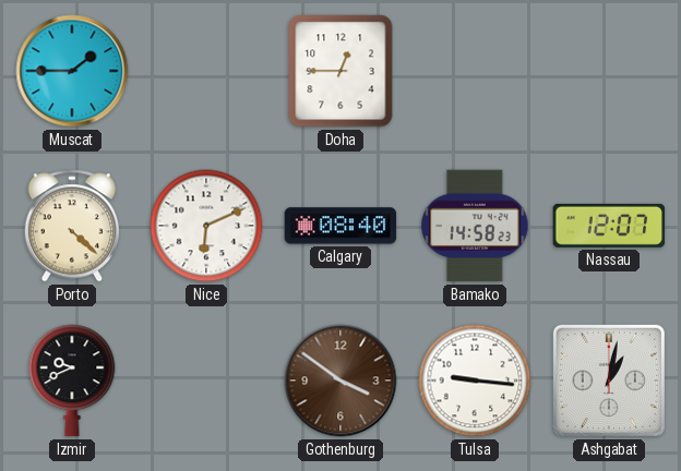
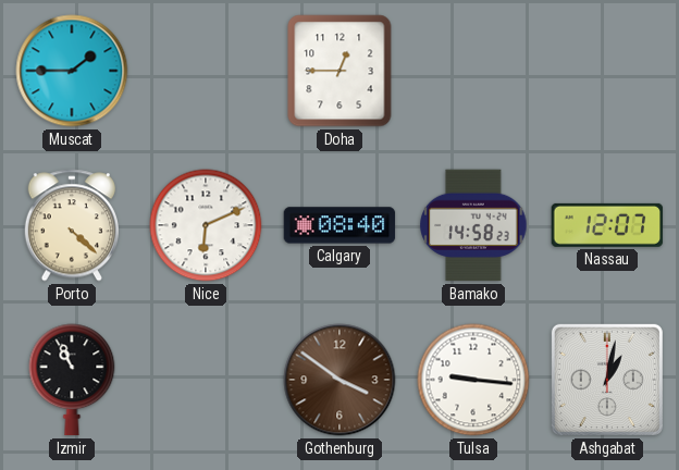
Izmir: 9:41 -> 10:56 (72, 380)
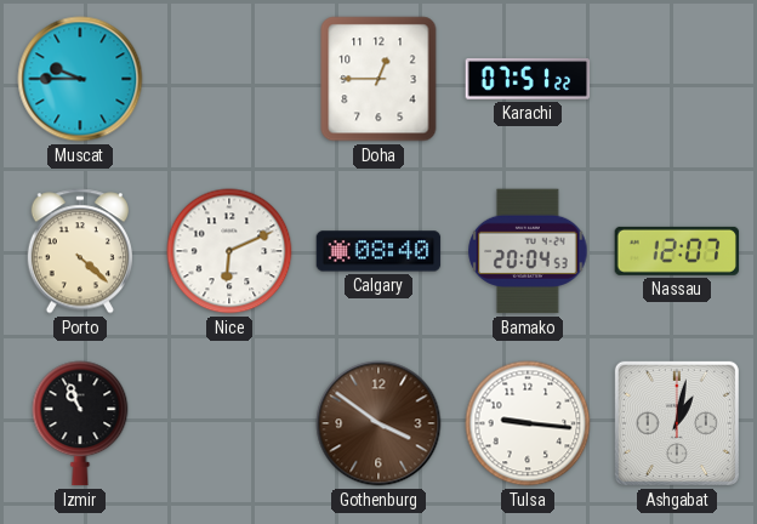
Muscat: 1:45 -> 9:45 (80, 79)
Karachi: none -> 07:51 (528, 79)
Bamako: 14:58 -> 20:04 (528, 251)
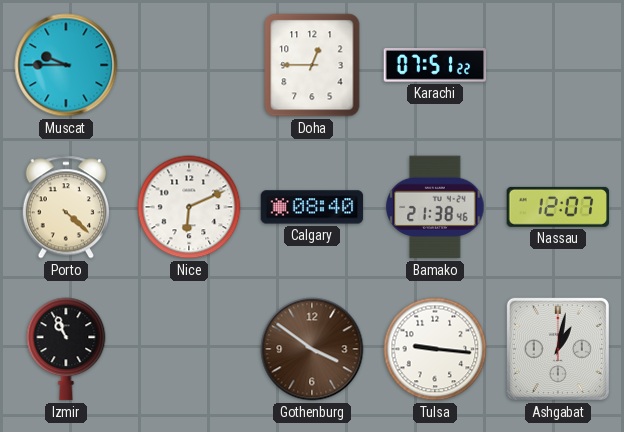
Bamako: 20:04 -> 21:38 (435, 207)
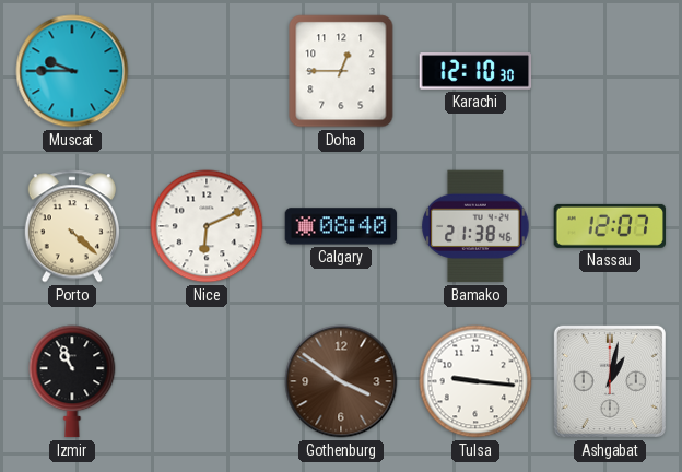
Karachi: 07:51 -> 12:10 (475, 71)
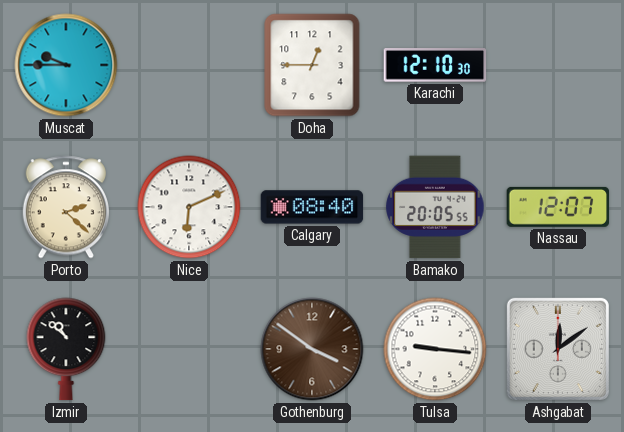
Porto: 4:22 -> 2:22 (65, 207)
Bamako: 21:38 -> 20:05 (435, 207)
Izmir: 10:56 -> 10:52 (66, 349)
Ashgabat: 1:02 -> 12:09 (558, 349)
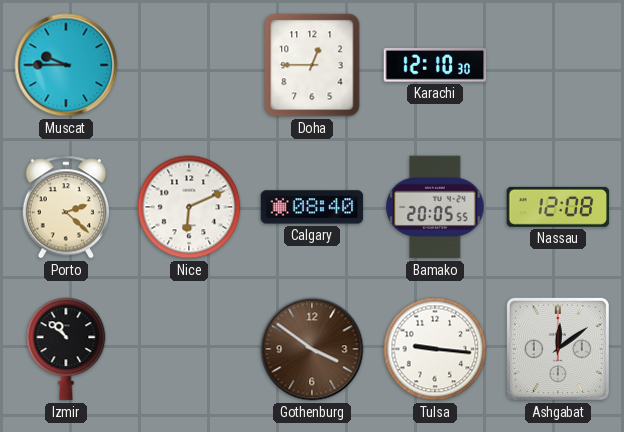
Nassau: 12:07 -> 12:08 (558, 207)
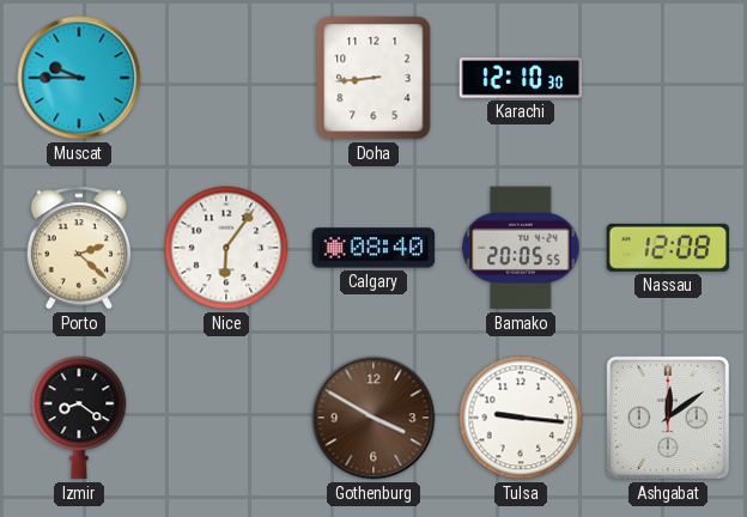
Doha: 12:45 -> 8:44 (373, 78)
Nice: 6:11 -> 6:06 (226, 248)
Izmir: 10:52 -> 8:21 (79, 418)
Gothenburg: 3:51 -> 3:50 (373, 418)
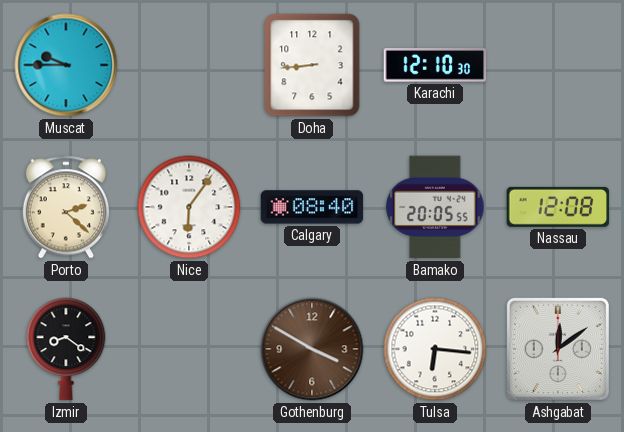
Tulsa: 9:16 -> 6:16 (435, 349)
